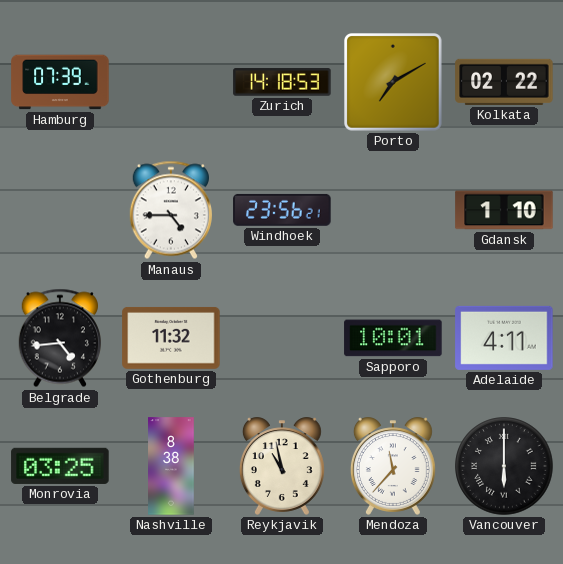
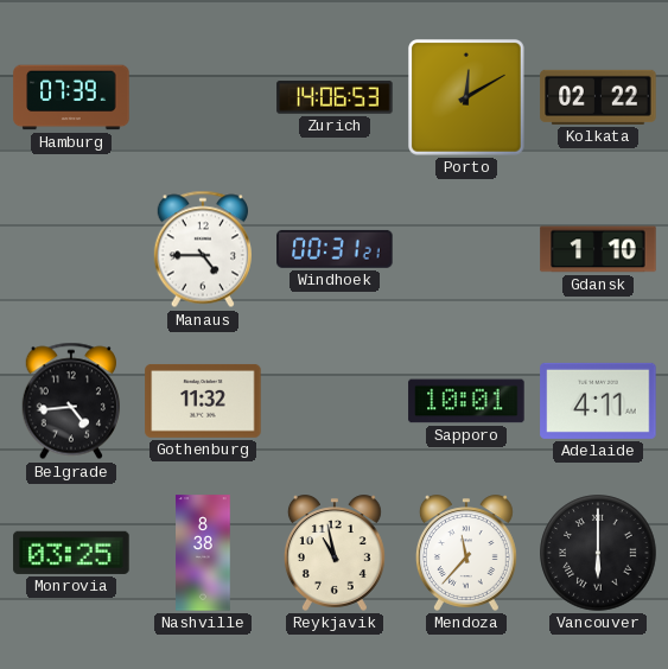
Zurich: 14:18 -> 14:06 (335, 97)
Porto: 7:10 -> 12:10 (467, 98)
Windhoek: 23:56 -> 00:31 (335, 249)
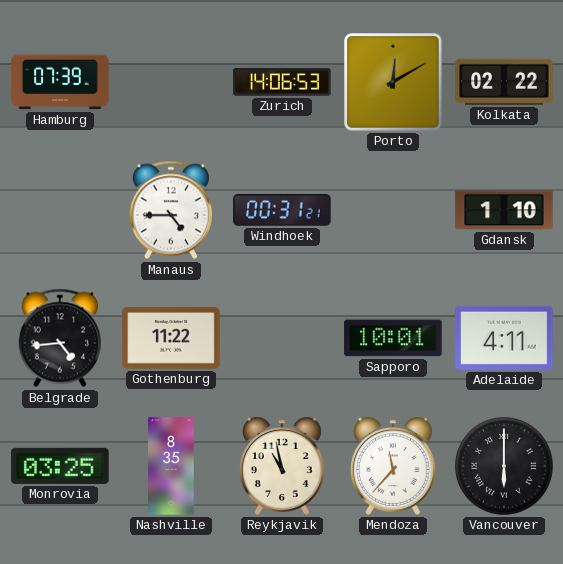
Gothenburg: 11:32 -> 11:22 (171, 338)
Nashville: 8:38 -> 8:35 (171, 466)
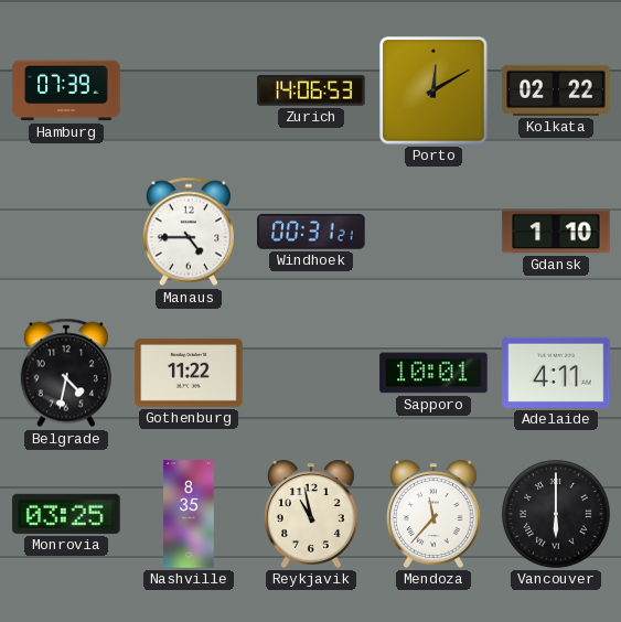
Belgrade: 4:44 -> 4:32 (66, 373)
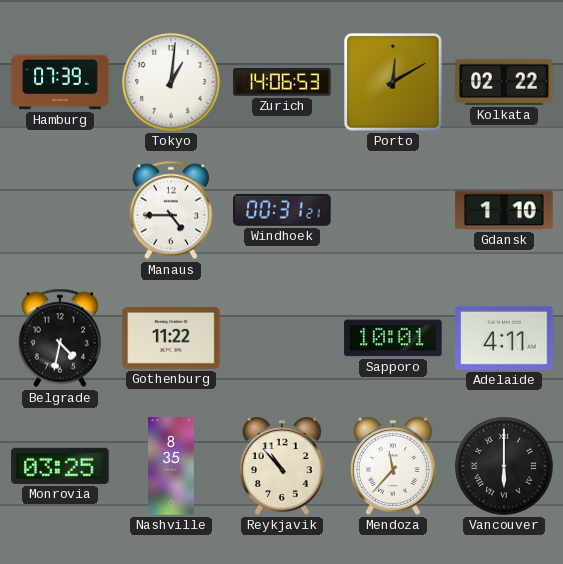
Tokyo: none -> 1:01 (171, 82)
Reykjavik: 10:58 -> 10:53 (282, 466)
